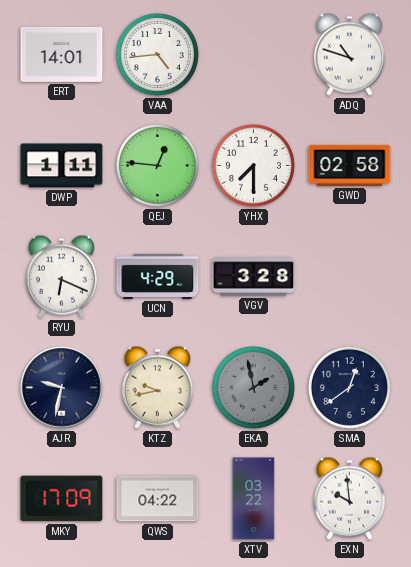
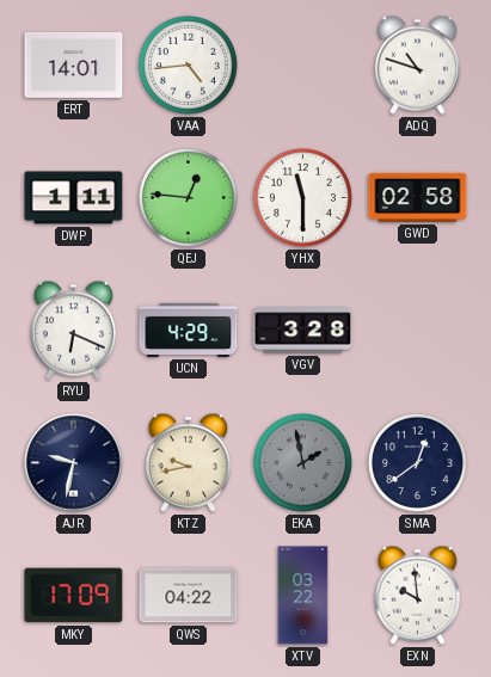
YHX: 7:30 -> 11:30 (302, 197)
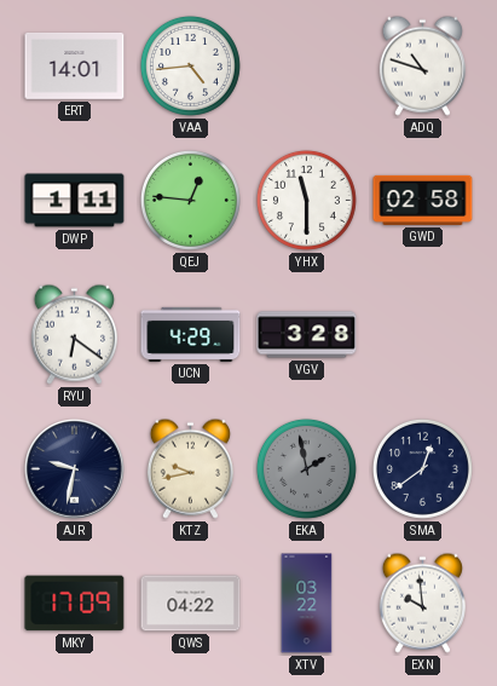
RYU: 6:19 -> 6:21 (74, 334)
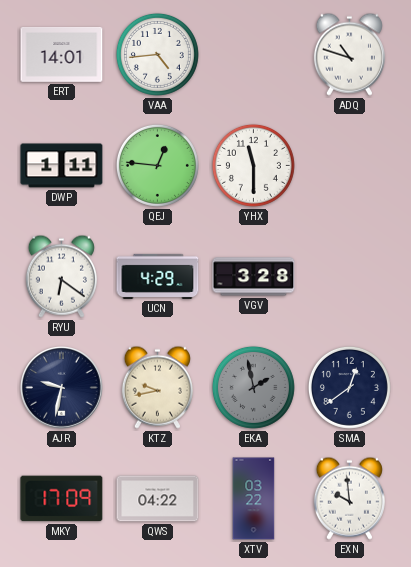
GWD: 02:58 -> none (423, 200)
